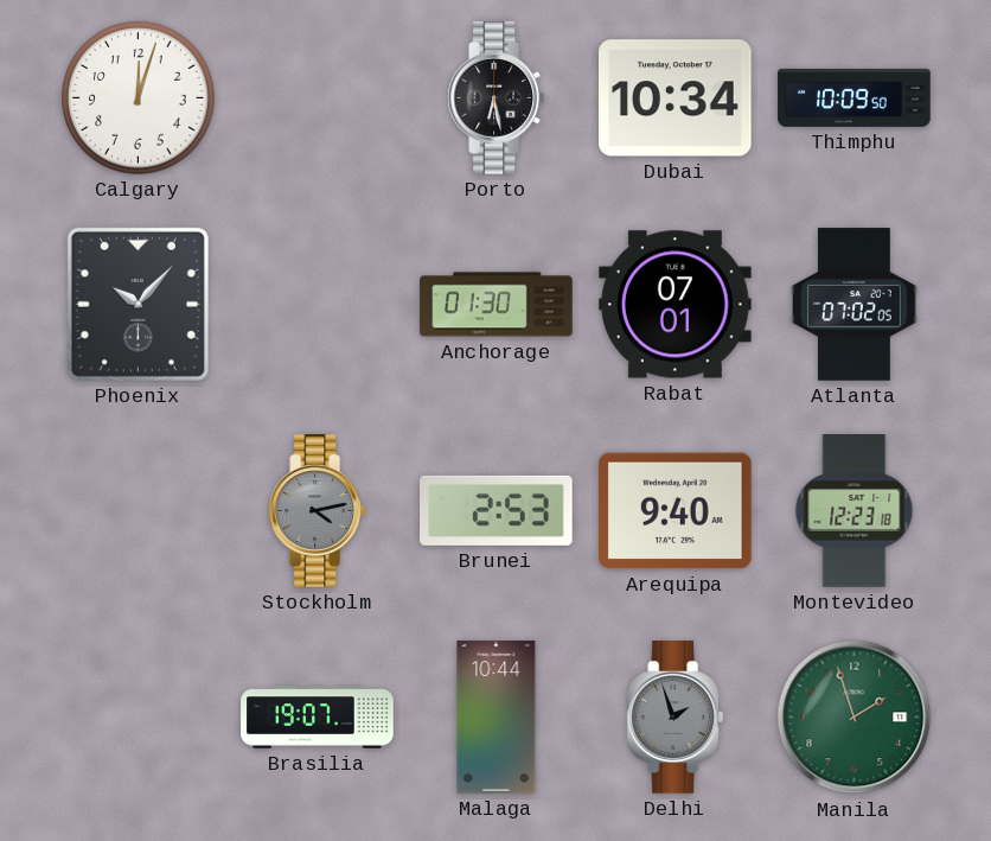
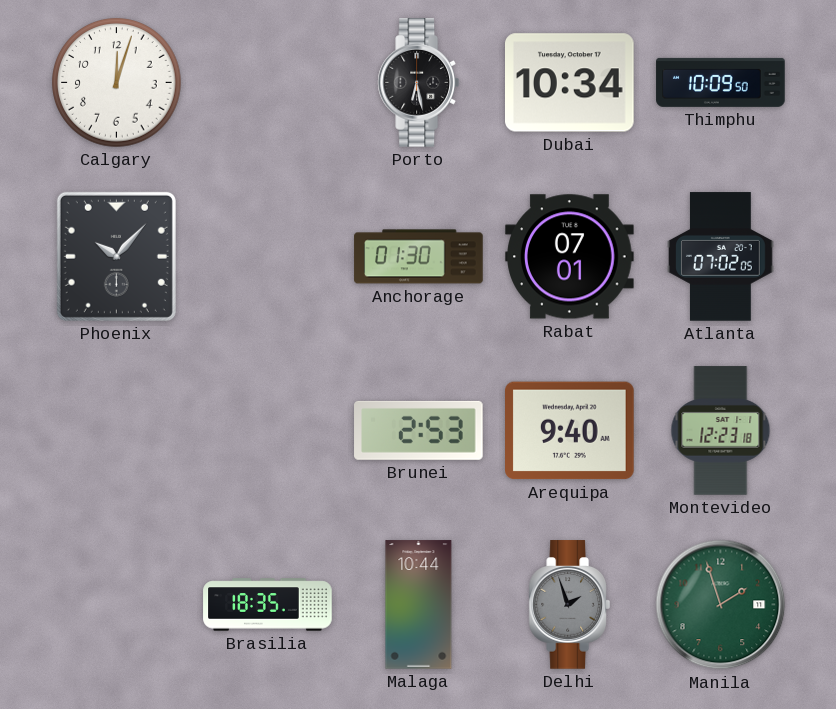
Stockholm: 4:13 -> none (317, 511)
Brasilia: 19:07 -> 18:35 (268, 605)
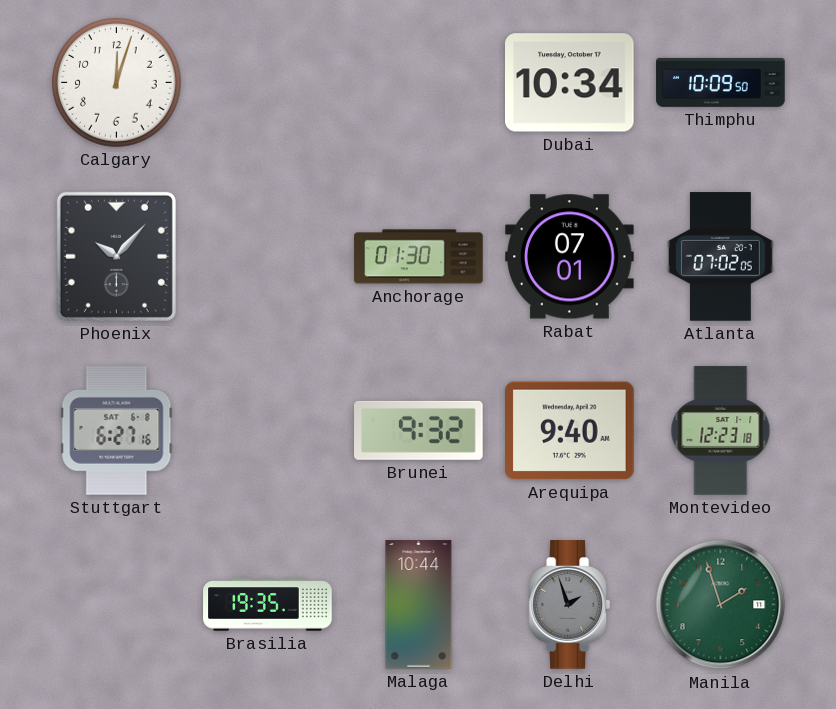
Porto: 6:28 -> none (418, 83)
Stuttgart: none -> 6:27 (117, 431)
Brunei: 2:53 -> 9:32 (419, 430)
Brasilia: 18:35 -> 19:35 (268, 605)
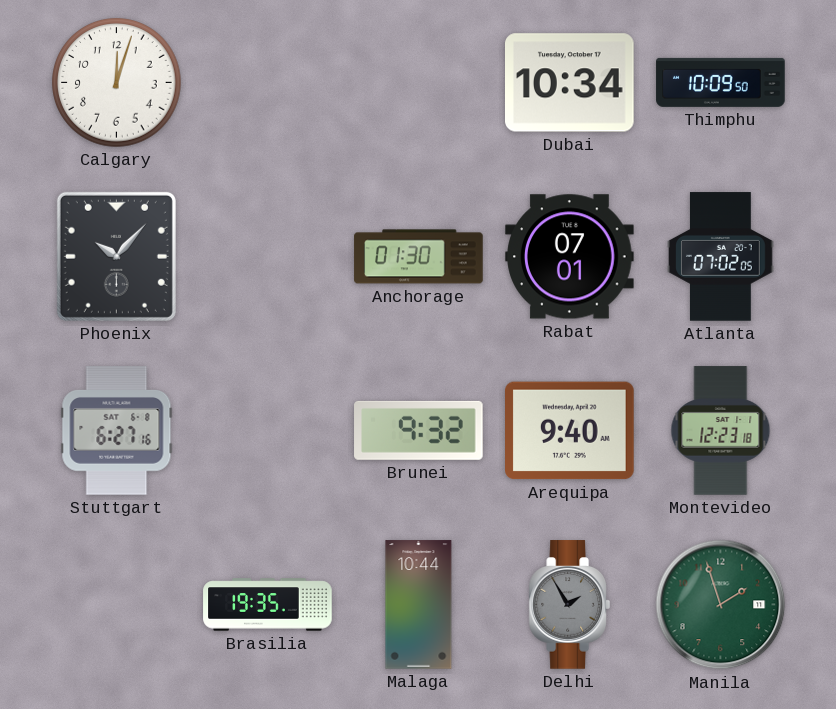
Delhi: 1:57 -> 1:55 (569, 605)
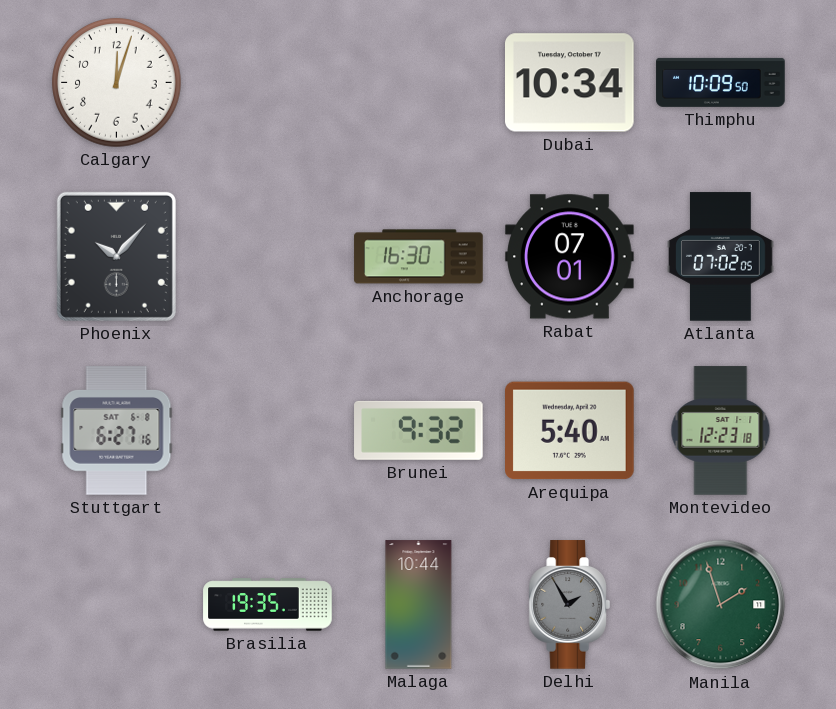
Anchorage: 01:30 -> 16:30 (419, 257)
Arequipa: 9:40 -> 5:40 (570, 431)
